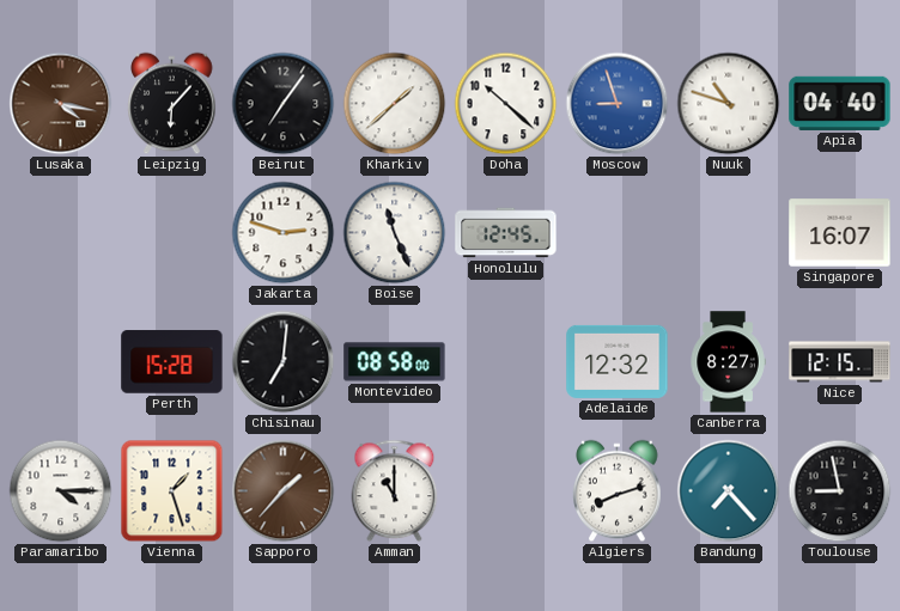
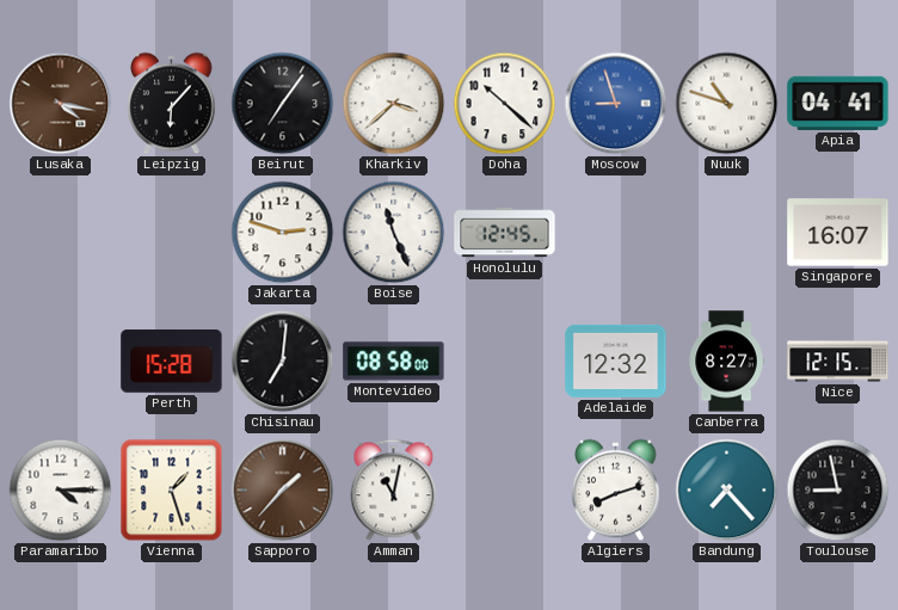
Kharkiv: 1:38 -> 3:38 (394, 104)
Apia: 04:40 -> 04:41 (838, 103)
Amman: 11:00 -> 11:02 (394, 491)
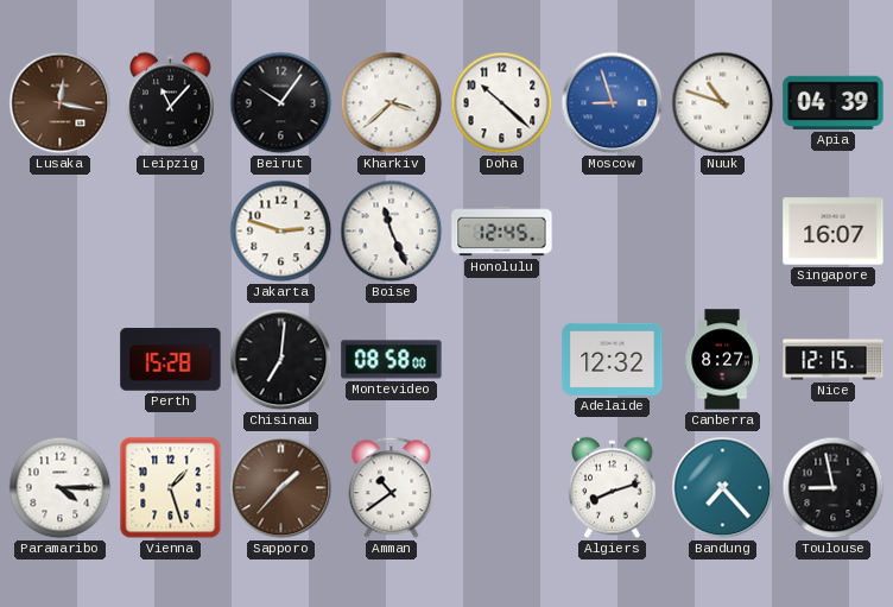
Lusaka: 4:17 -> 12:17 (61, 103)
Leipzig: 6:07 -> 11:07 (171, 103)
Beirut: 7:06 -> 10:06 (281, 103)
Apia: 04:41 -> 04:39 (834, 102)
Amman: 11:02 -> 10:39 (392, 488)
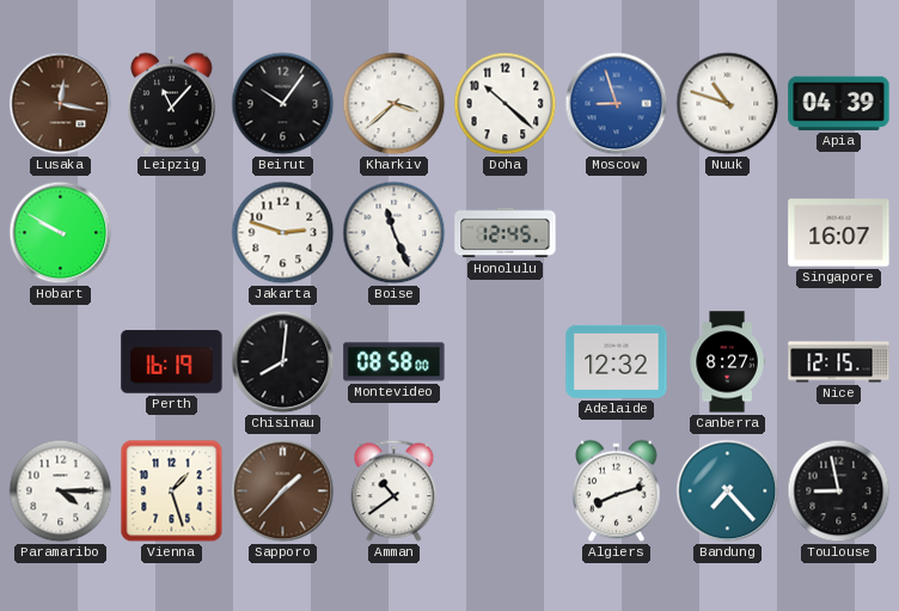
Hobart: none -> 9:50 (61, 233)
Perth: 15:28 -> 16:19 (172, 362)
Chisinau: 7:01 -> 8:01 (283, 362)
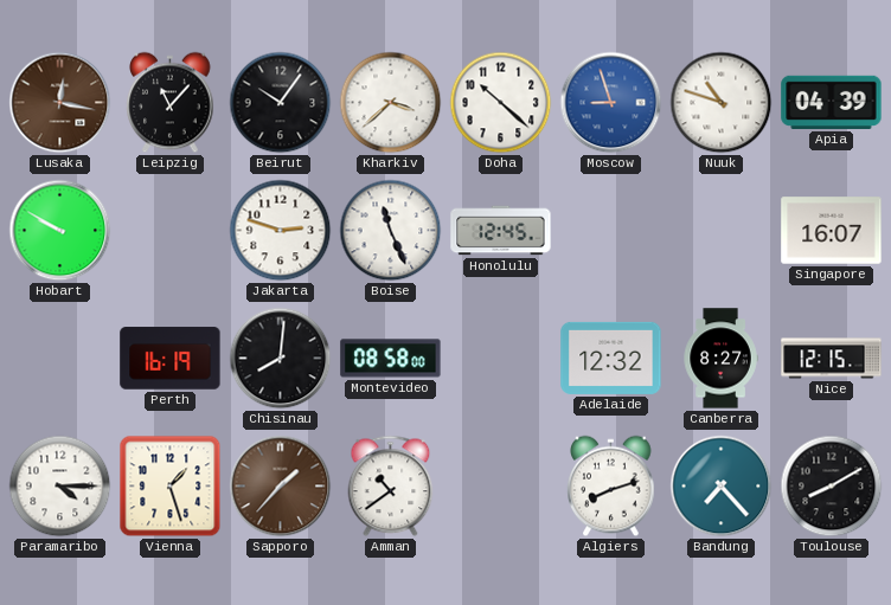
Toulouse: 8:58 -> 8:10 (832, 487)
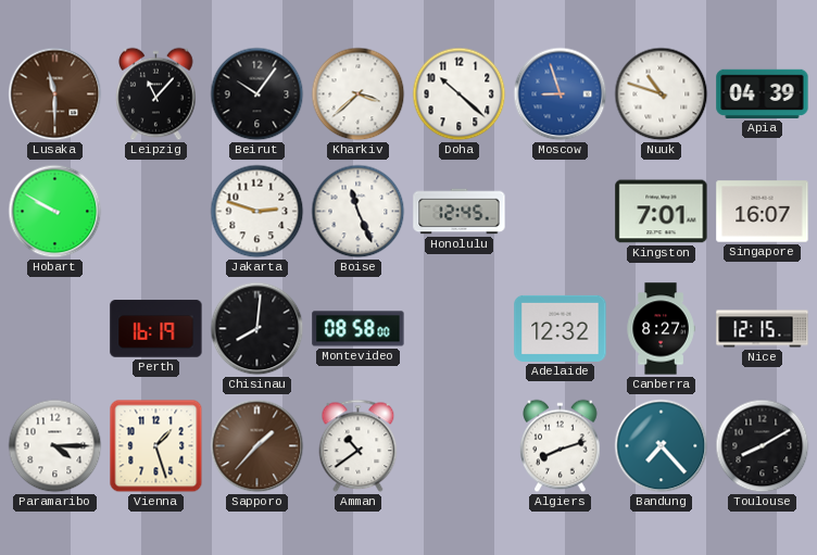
Lusaka: 12:17 -> 11:30 (55, 94)
Kingston: none -> 7:01 (662, 212)
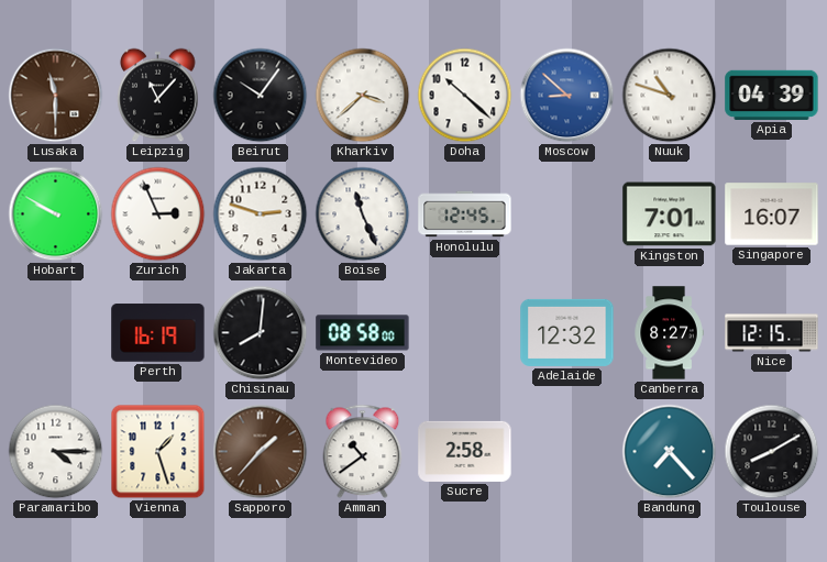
Moscow: 8:57 -> 8:52 (567, 96)
Zurich: none -> 2:56 (158, 214)
Sucre: none -> 2:58 (465, 451)
Algiers: 8:12 -> none (561, 446)
